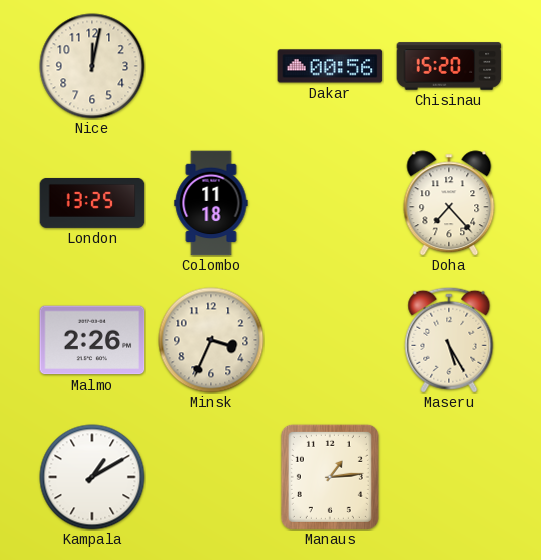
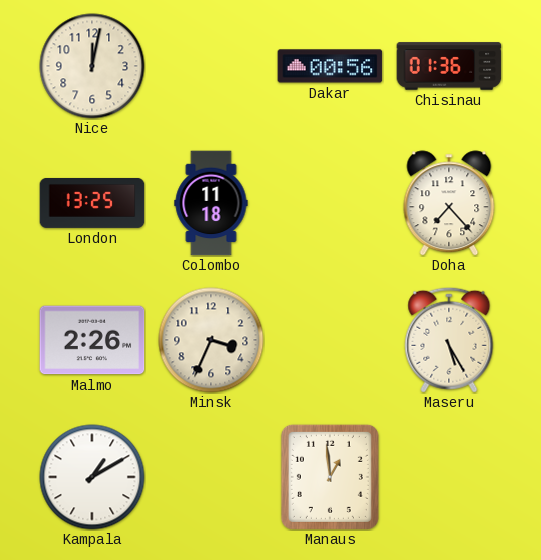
Chisinau: 15:20 -> 01:36 (449, 66)
Manaus: 1:14 -> 12:59 (330, 477)
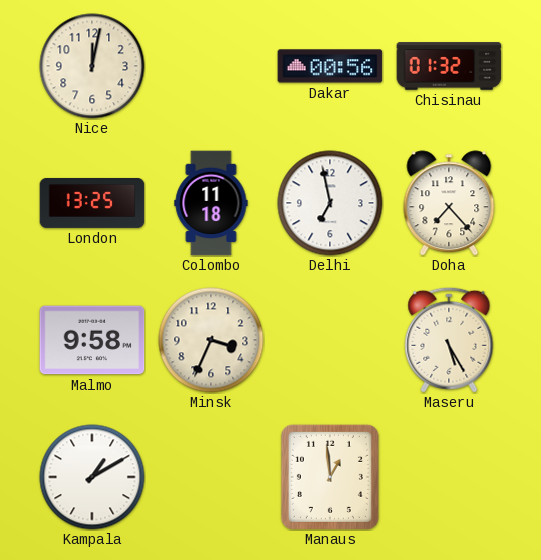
Chisinau: 01:36 -> 01:32 (449, 66)
Delhi: none -> 6:58 (330, 203)
Malmo: 2:26 -> 9:58 (92, 340)
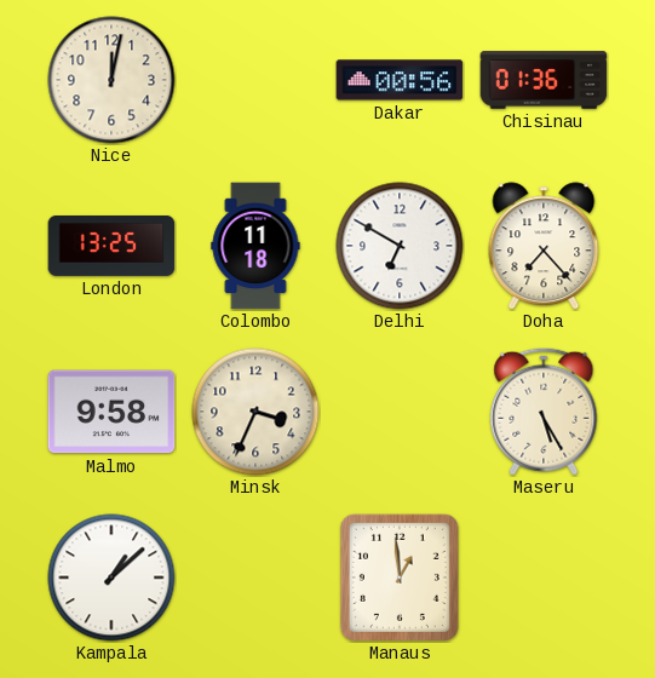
Chisinau: 01:32 -> 01:36 (544, 80)
Delhi: 6:58 -> 6:50 (400, 246)
Kampala: 1:10 -> 1:08 (111, 578)
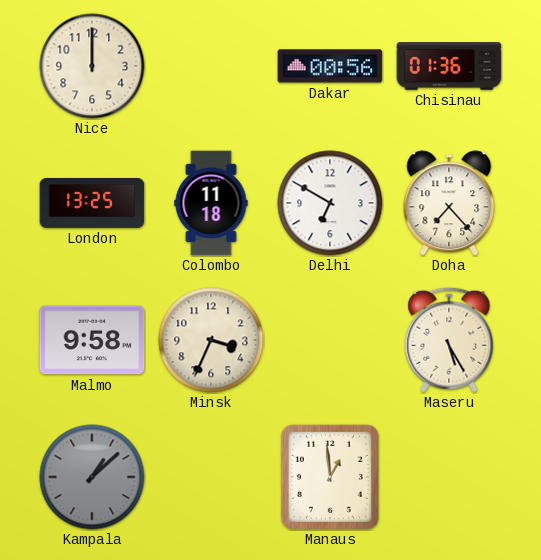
Nice: 12:02 -> 12:00 (92, 66)
Kampala dial: white -> grey (92, 477)
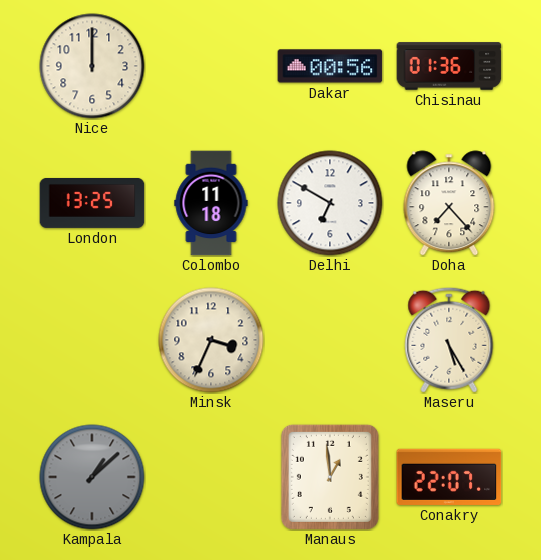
Malmo: 9:58 -> none (92, 340)
Conakry: none -> 22:07 (449, 477)
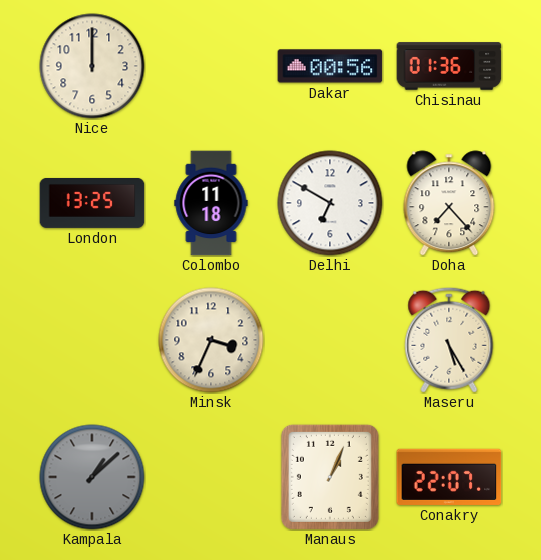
Manaus: 12:59 -> 1:04 (330, 477)
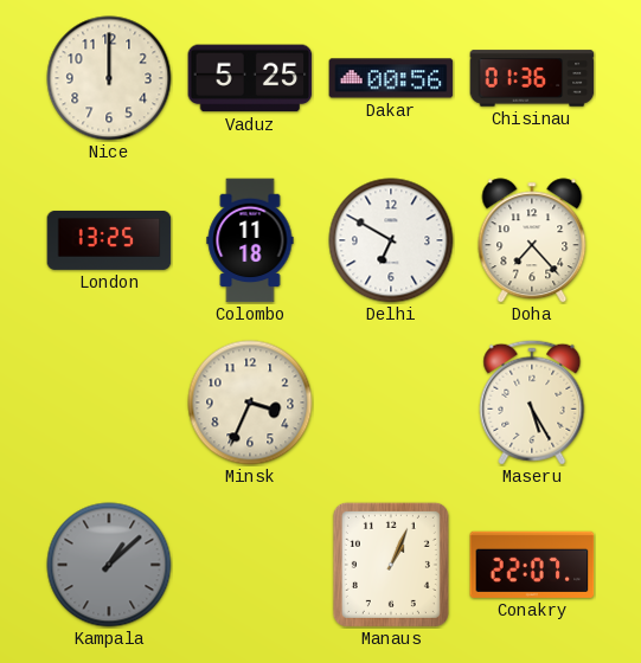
Vaduz: none -> 5:25 (250, 78)
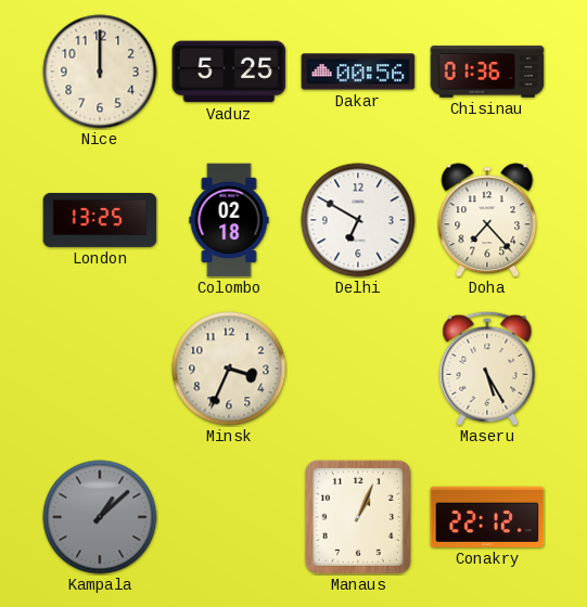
Colombo: 11:18 -> 02:18 (229, 220)
Conakry: 22:07 -> 22:12 (487, 517)
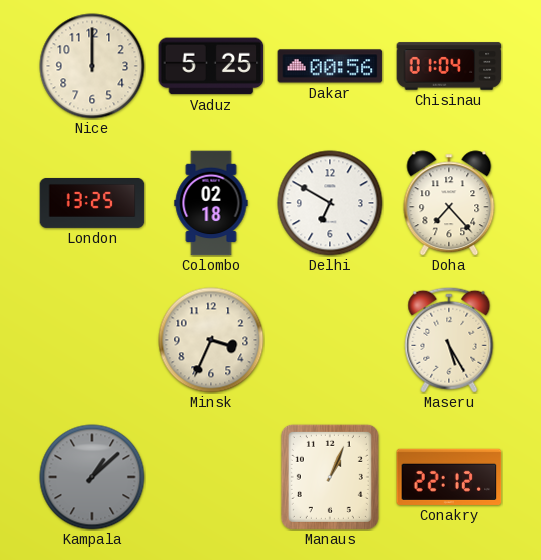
Chisinau: 01:36 -> 01:04 (449, 66)
